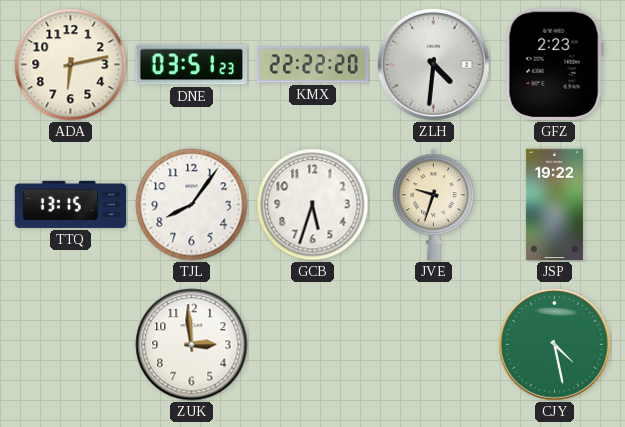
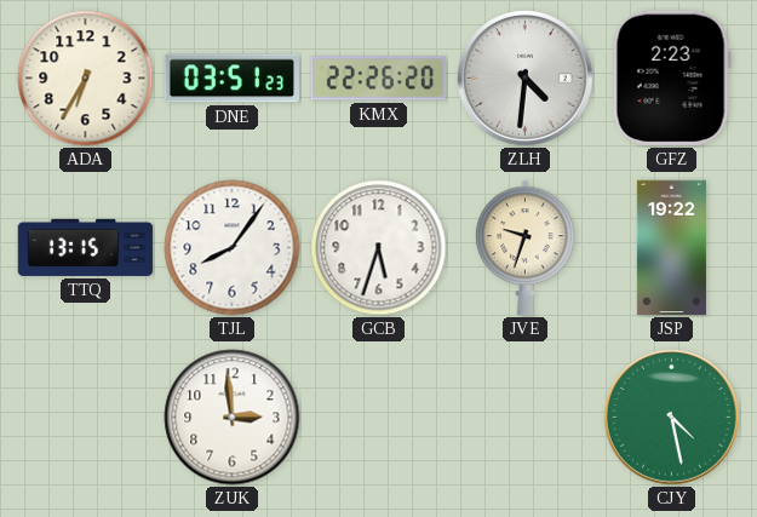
ADA: 6:13 -> 6:35 (86, 79)
KMX: 22:22 -> 22:26 (379, 79)
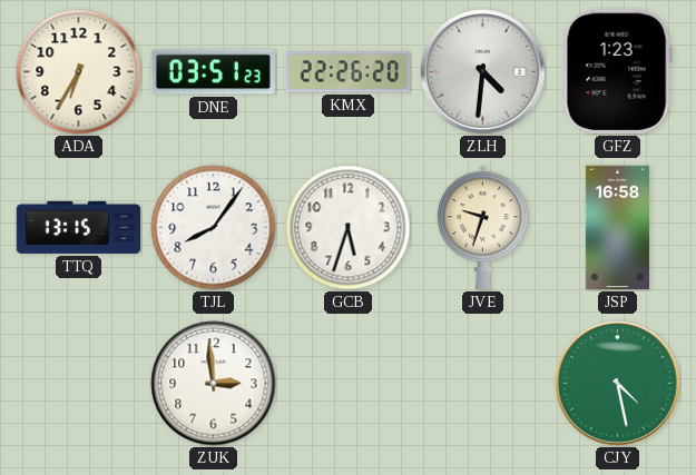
GFZ: 2:23 -> 1:23 (617, 71)
JSP: 19:22 -> 16:58 (617, 228)
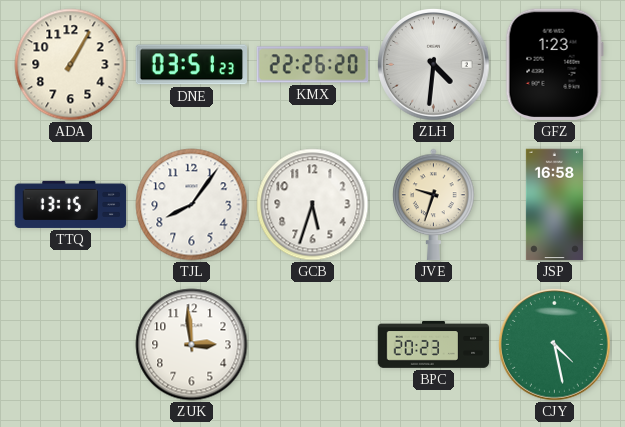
ADA: 6:35 -> 1:05 (71, 65)
BPC: none -> 20:23 (434, 345)
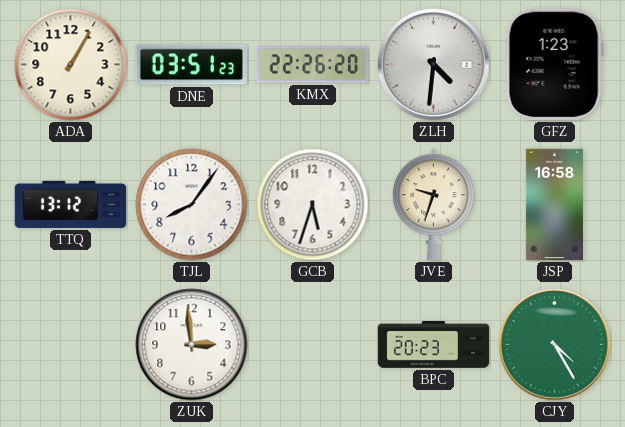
TTQ: 13:15 -> 13:12 (71, 204)
CJY: 4:28 -> 4:25 (555, 345)
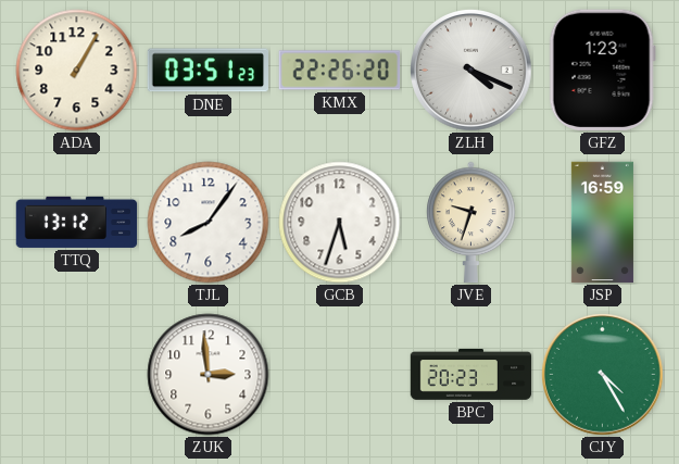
ZLH: 4:31 -> 4:19 (471, 71)
JSP: 16:58 -> 16:59 (602, 223)
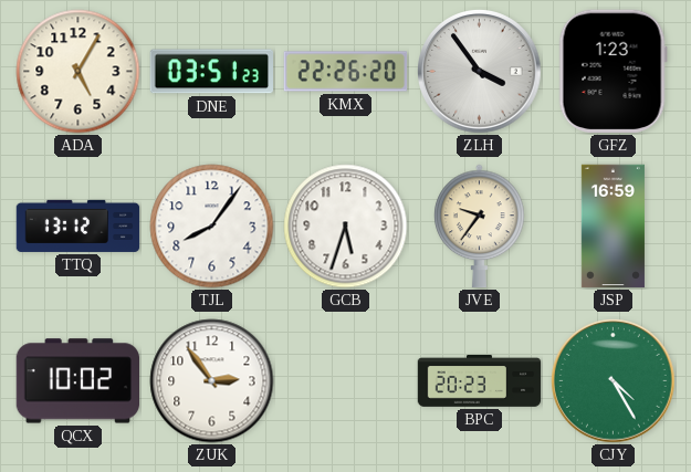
ADA: 1:05 -> 5:05 (78, 72)
ZLH: 4:19 -> 3:54 (480, 72)
JVE: 9:33 -> 9:36 (480, 227)
QCX: none -> 10:02 (78, 381)
ZUK: 2:59 -> 2:54 (212, 381)
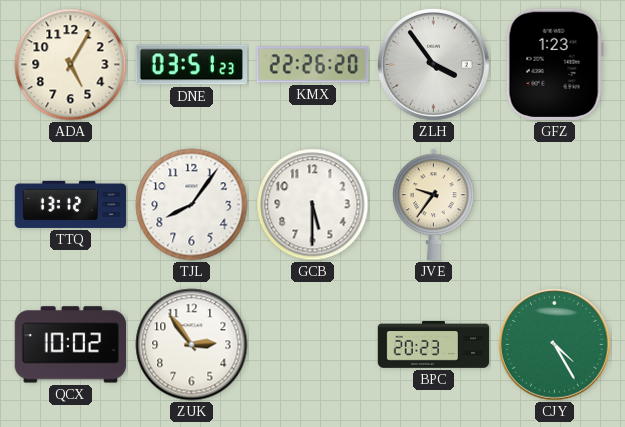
GCB: 5:33 -> 5:30 (313, 205)
JSP: 16:59 -> none (613, 227)
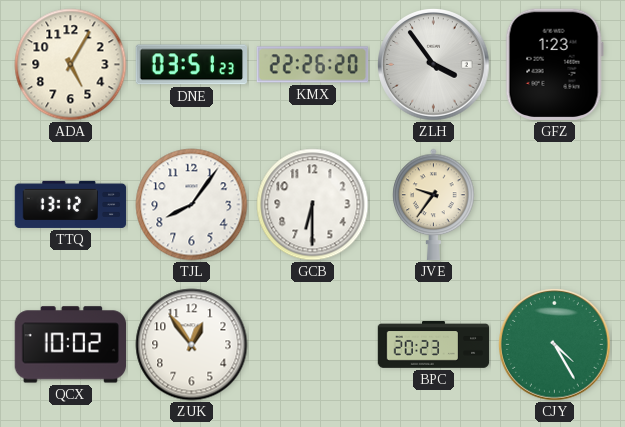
GCB: 5:30 -> 6:30 (313, 205)
ZUK: 2:54 -> 12:54 (192, 345)
